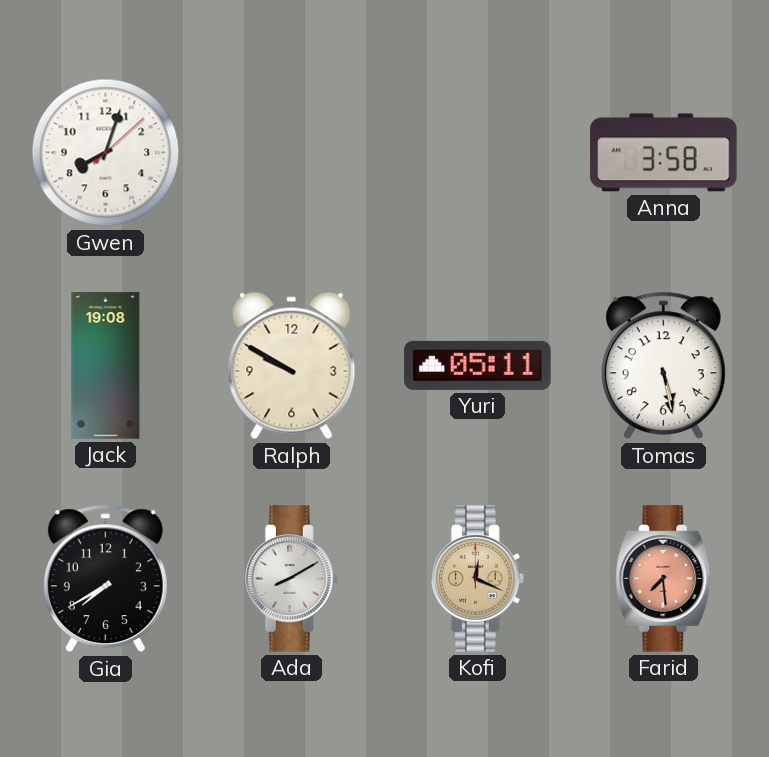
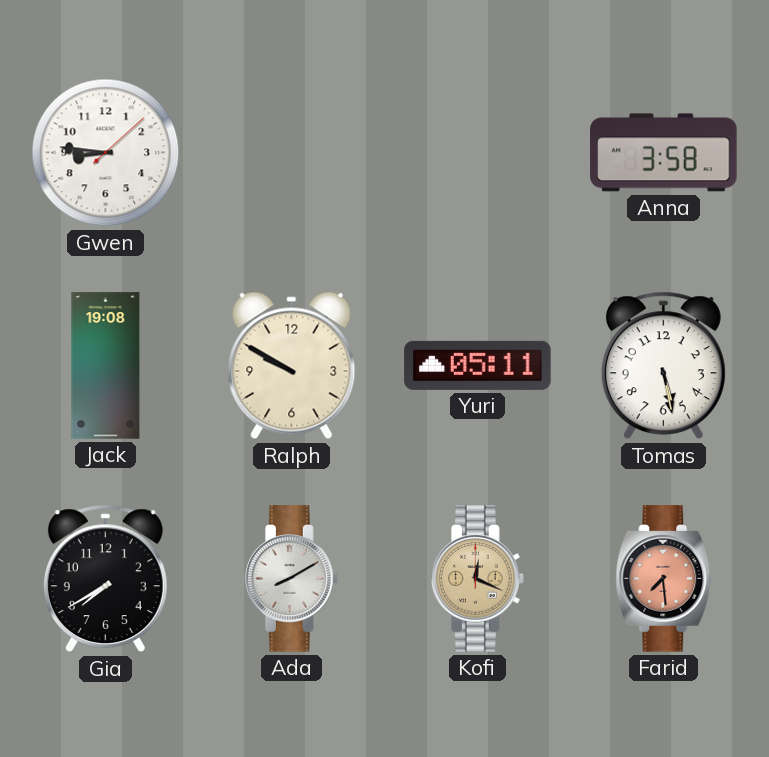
Gwen: 8:03 -> 8:46 (106, 153)
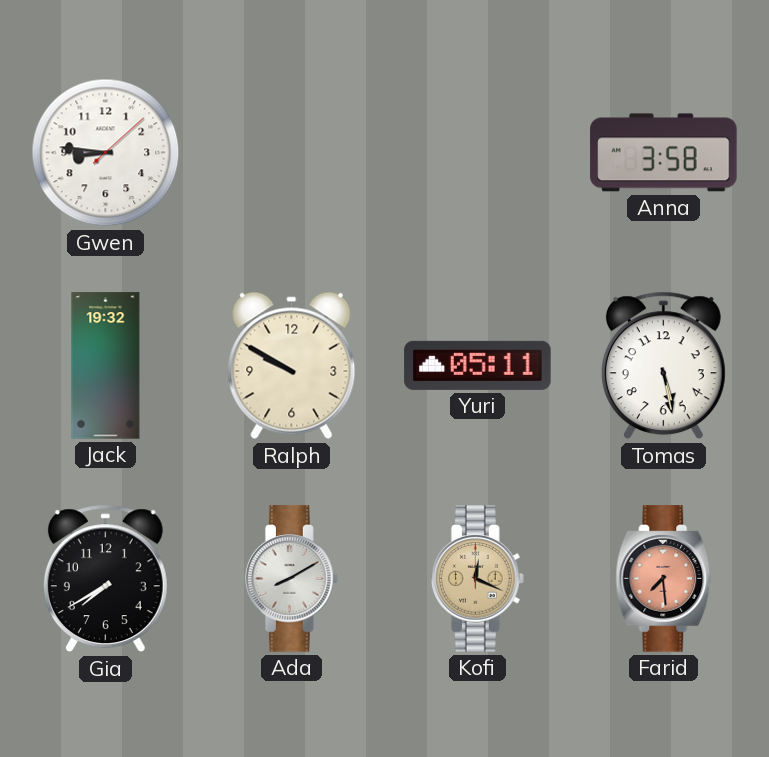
Jack: 19:08 -> 19:32 (106, 366)
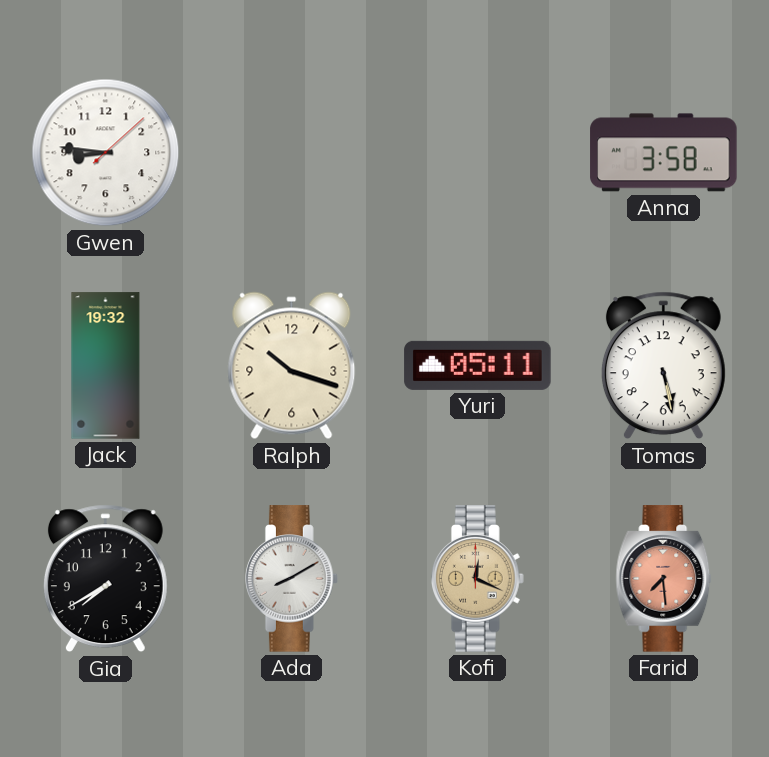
Ralph: 9:50 -> 10:18 (292, 366)
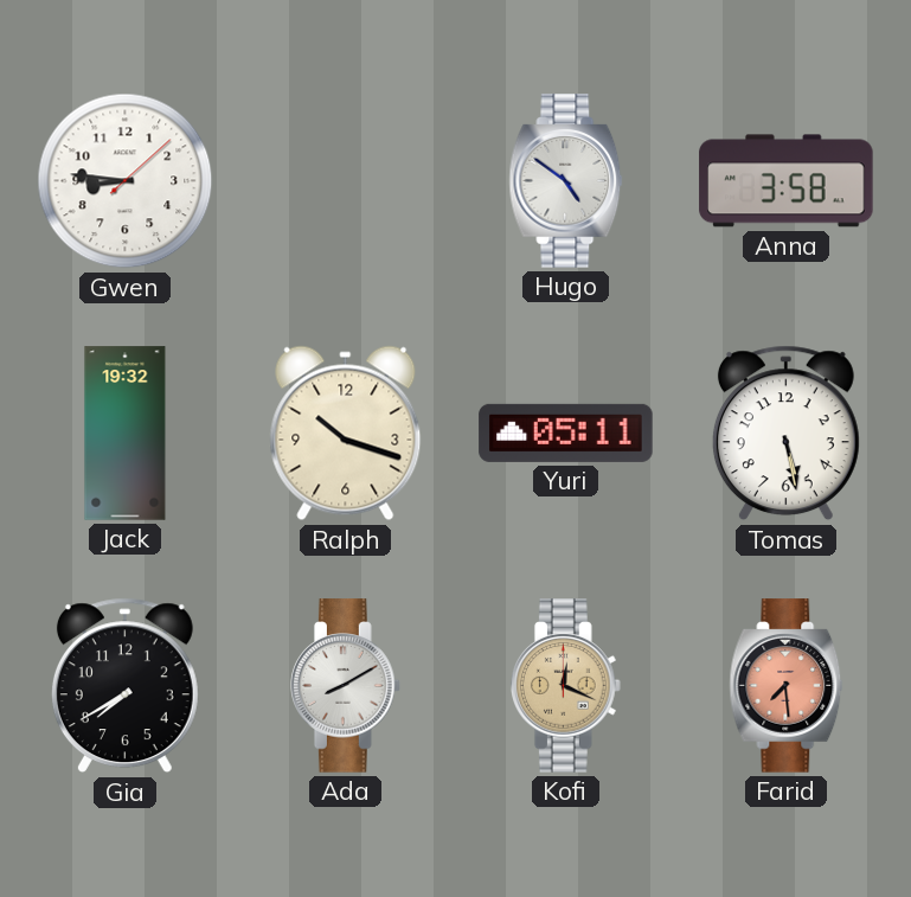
Hugo: none -> 4:51 (566, 181)
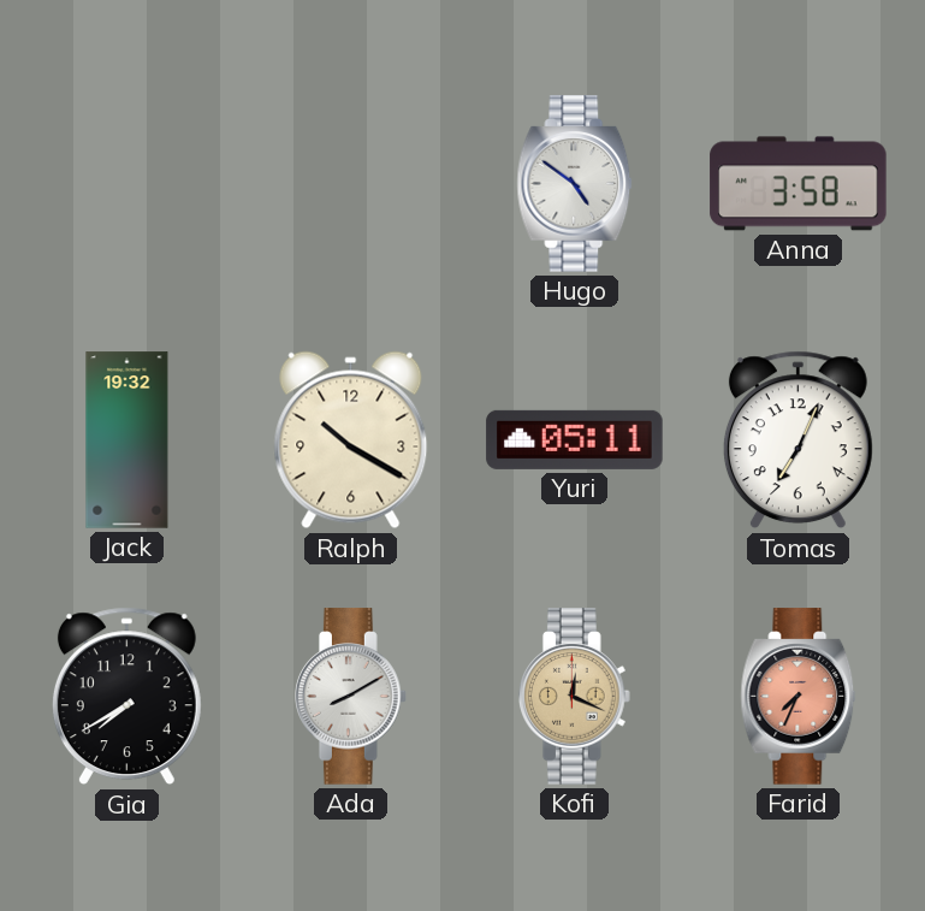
Gwen: 8:46 -> none (126, 181)
Ralph: 10:18 -> 10:20 (351, 440)
Tomas: 5:28 -> 7:04 (797, 440)
Farid: 7:29 -> 7:34 (799, 697)
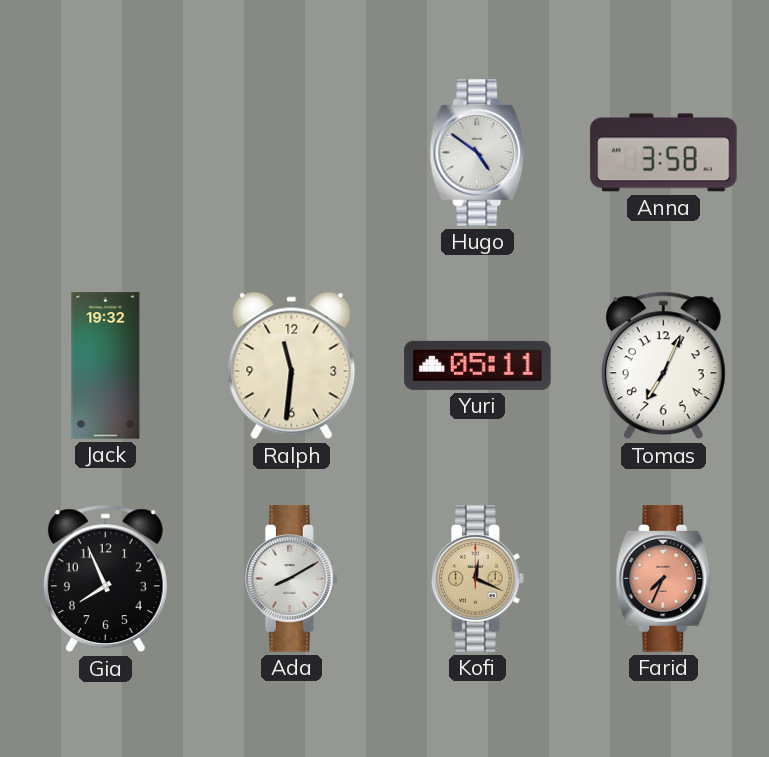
Ralph: 10:20 -> 11:31 (292, 366)
Gia: 7:40 -> 7:56 (105, 579)
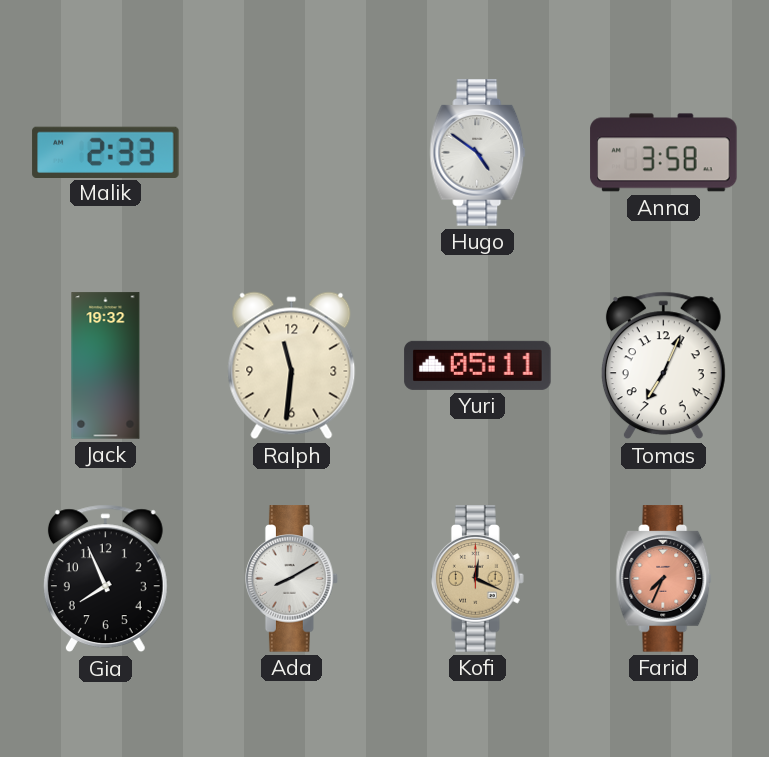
Malik: none -> 2:33 (106, 152)
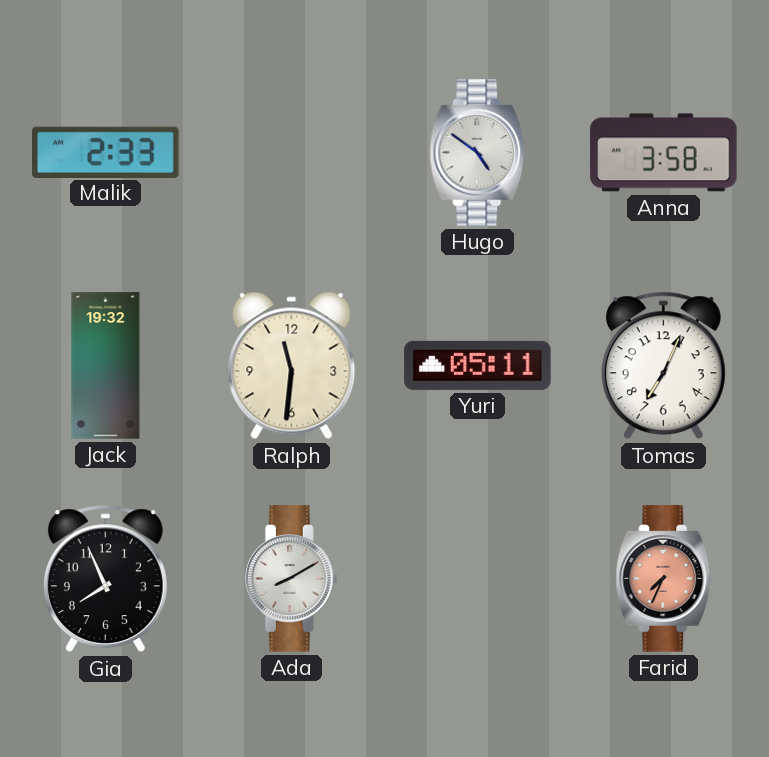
Kofi: 12:19 -> none (478, 579)
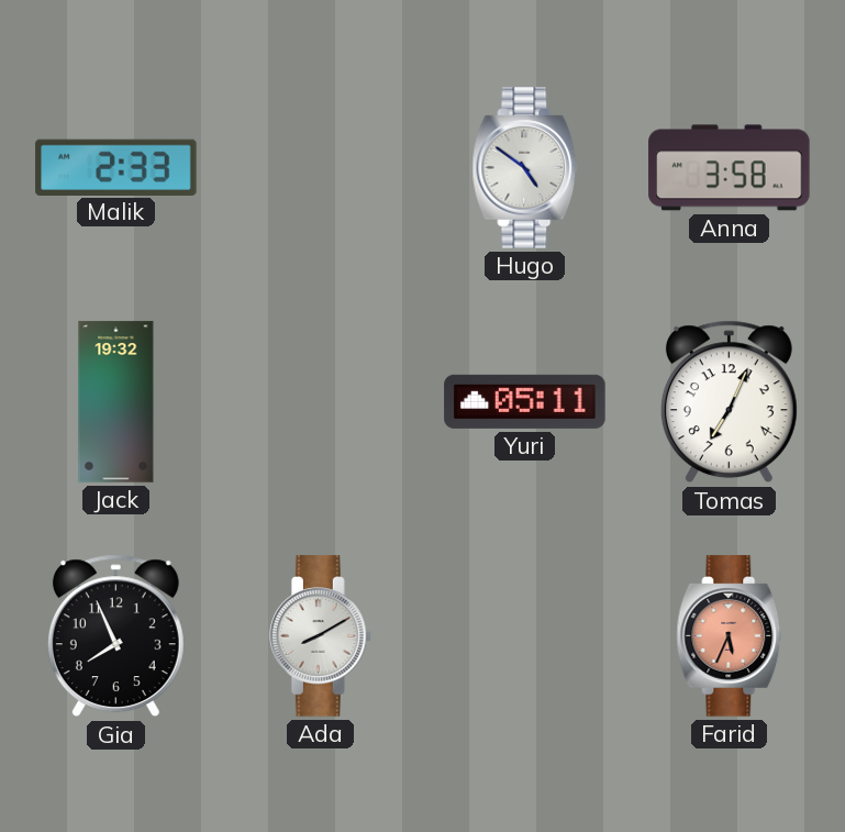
Ralph: 11:31 -> none (292, 366)
Farid: 7:34 -> 5:34 (730, 636)
